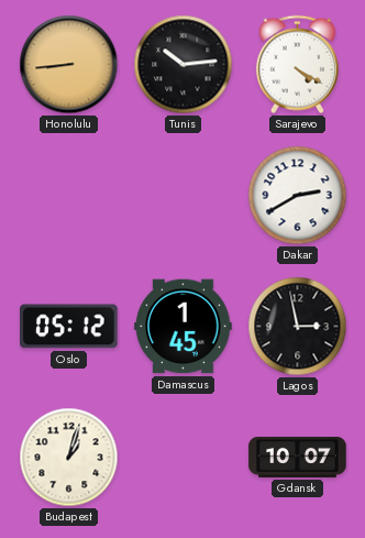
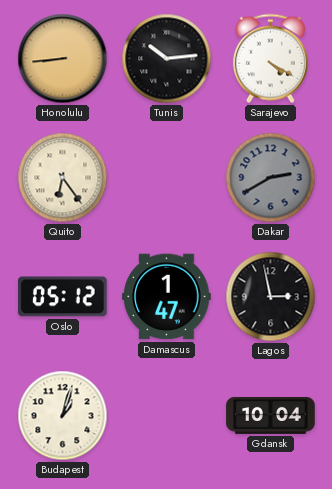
Quito: none -> 6:24 (63, 178)
Dakar dial: white -> grey (271, 178)
Damascus: 1:45 -> 1:47 (167, 297)
Gdansk: 10:07 -> 10:04 (271, 415)
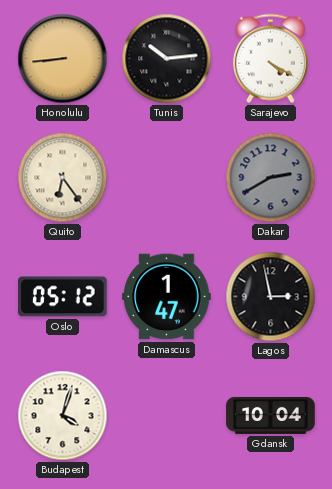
Budapest: 1:03 -> 4:03 (63, 416)
